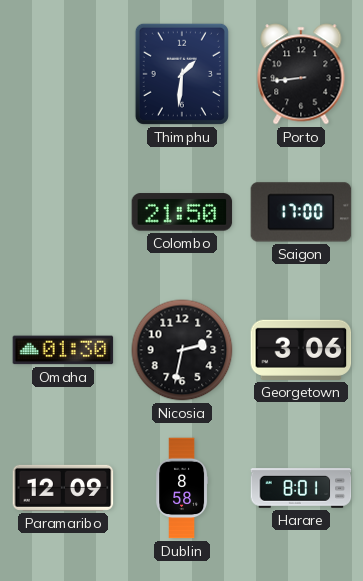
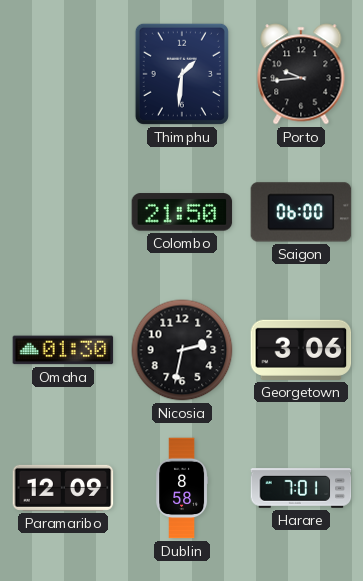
Porto: 8:44 -> 9:44 (301, 74)
Saigon: 17:00 -> 06:00 (301, 212)
Harare: 8:01 -> 7:01 (301, 488)
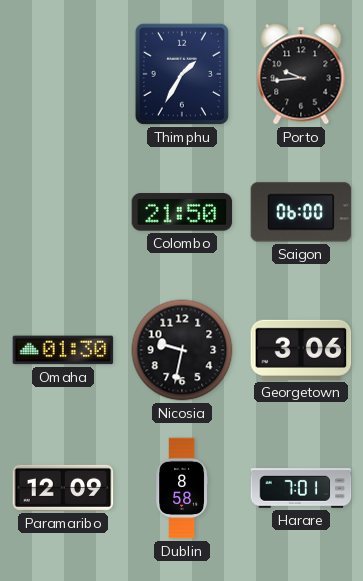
Thimphu: 1:31 -> 1:35 (182, 74)
Nicosia: 2:32 -> 9:32 (182, 350)
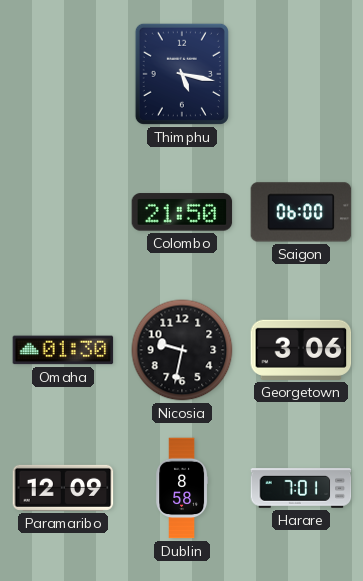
Thimphu: 1:35 -> 5:17 (182, 74)
Porto: 9:44 -> none (301, 74)
